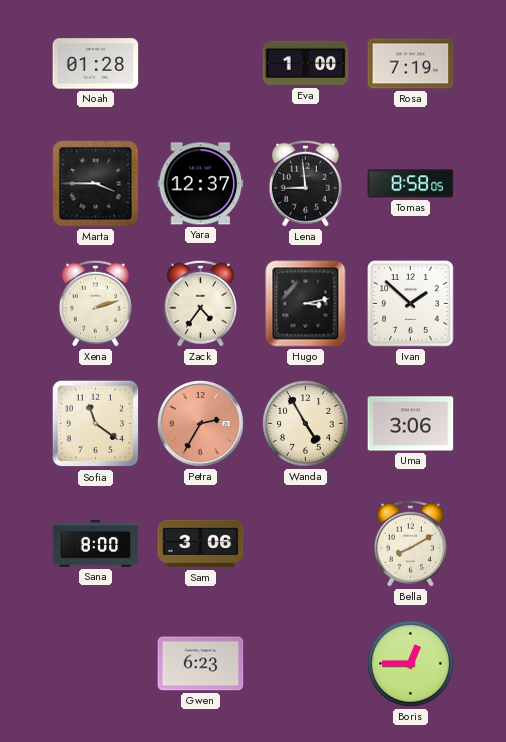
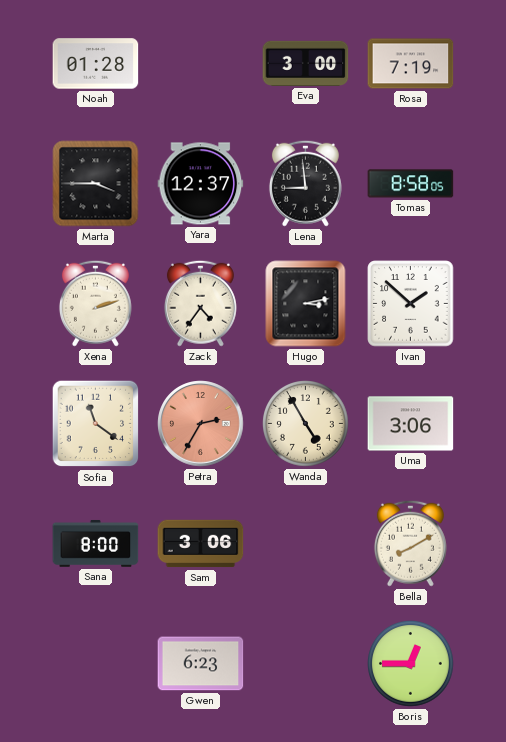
Eva: 1:00 -> 3:00 (306, 63)
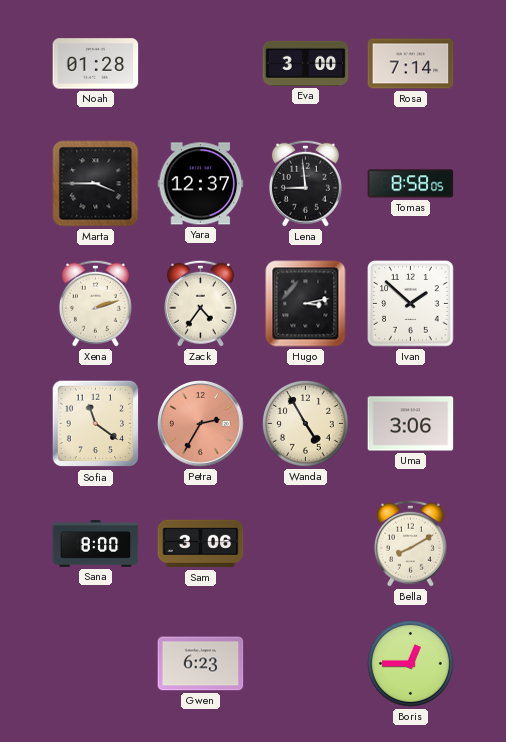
Rosa: 7:19 -> 7:14 (411, 64)
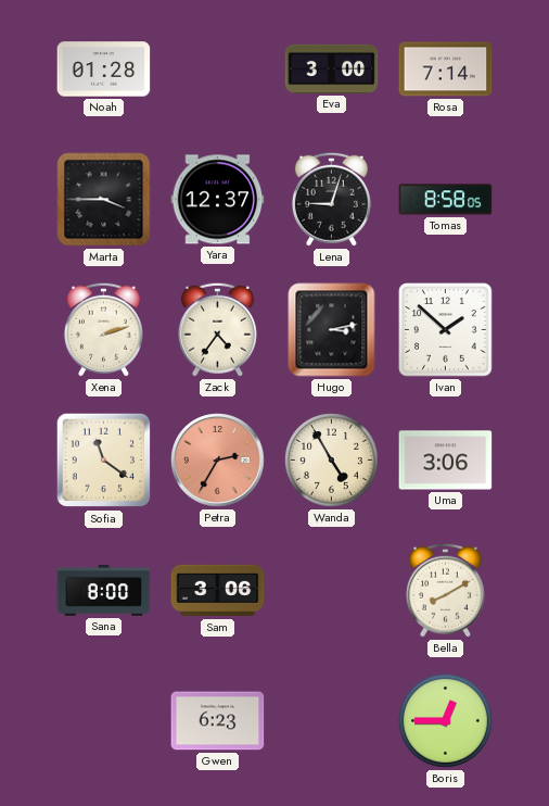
Lena: 8:59 -> 9:03 (331, 199)
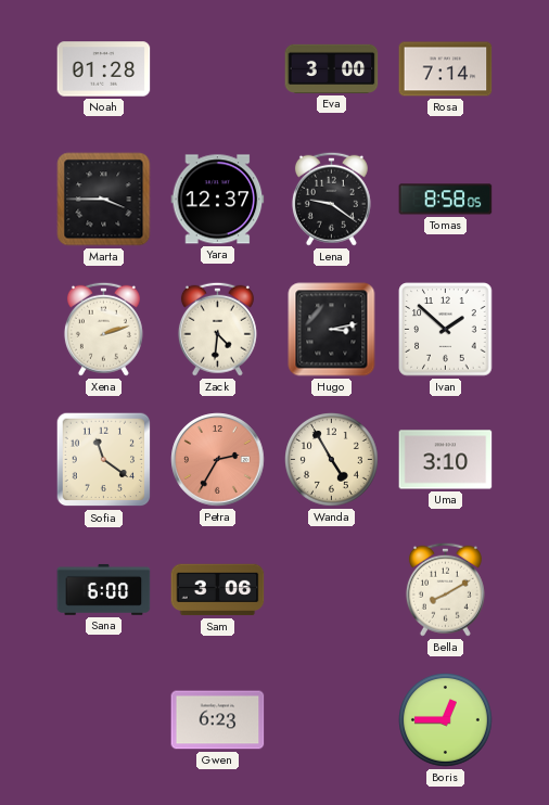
Lena: 9:03 -> 9:21 (331, 199)
Zack: 4:36 -> 4:31 (217, 329)
Uma: 3:06 -> 3:10 (446, 460)
Sana: 8:00 -> 6:00 (104, 590)
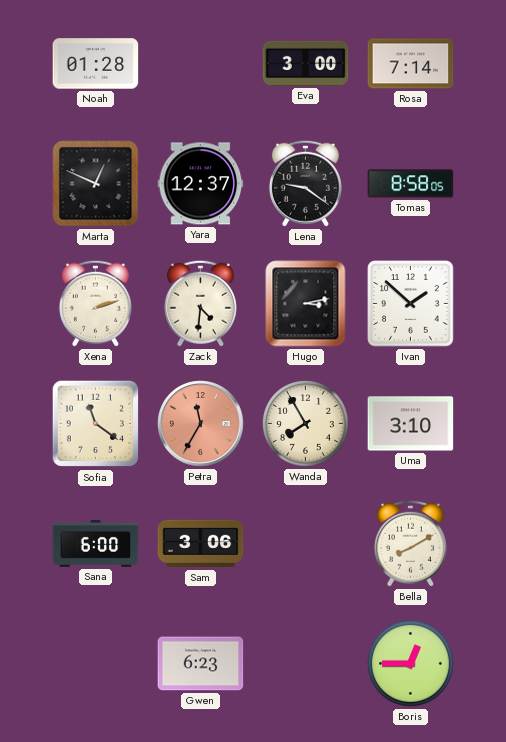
Marta: 3:45 -> 12:49 (96, 184)
Petra: 2:35 -> 11:35 (201, 424)
Wanda: 4:55 -> 7:55 (306, 424)
